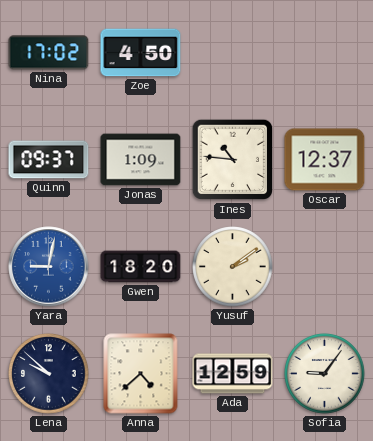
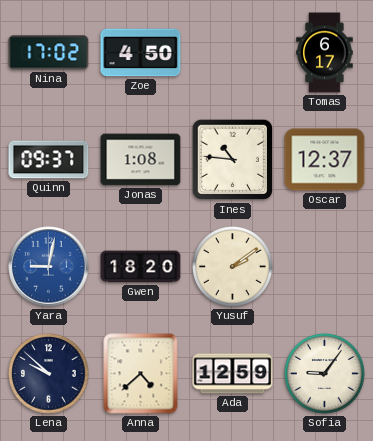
Tomas: none -> 6:17 (325, 53)
Jonas: 1:09 -> 1:08 (141, 160)
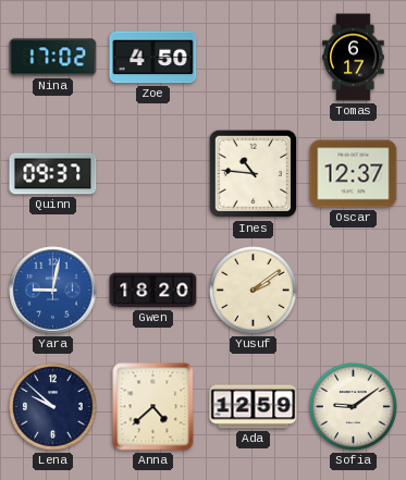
Jonas: 1:08 -> none (141, 160)
Sofia: 9:06 -> 9:09 (354, 407)
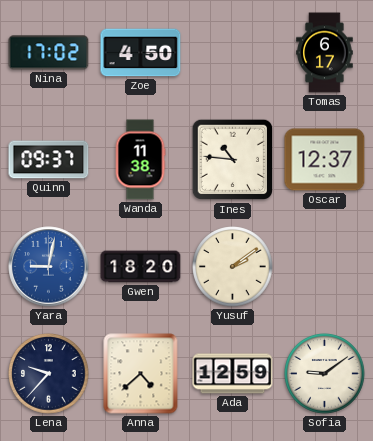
Wanda: none -> 11:38 (140, 160)
Lena: 9:52 -> 9:37 (49, 374)
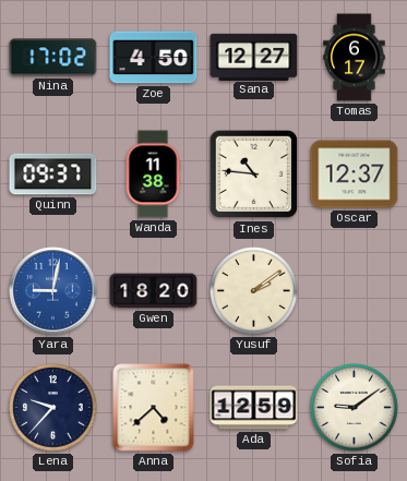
Sana: none -> 12:27 (254, 57)
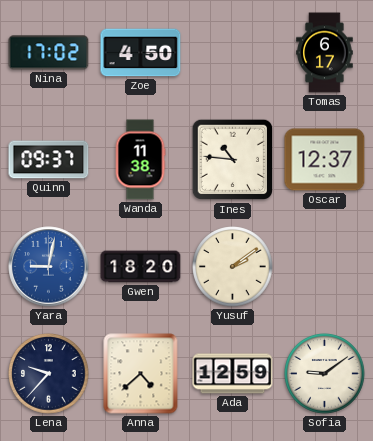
Sana: 12:27 -> none (254, 57)
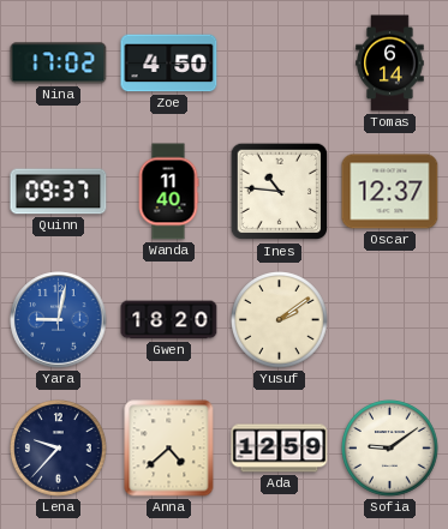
Tomas: 6:17 -> 6:14 (390, 64)
Wanda: 11:38 -> 11:40 (168, 192)
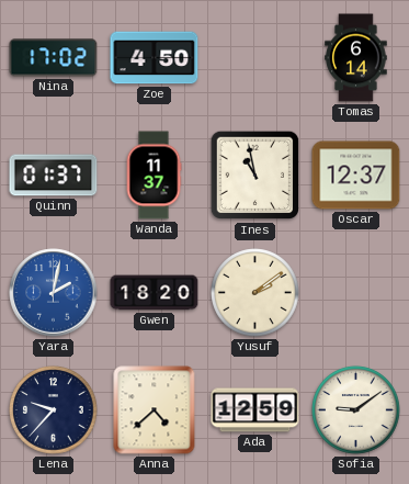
Quinn: 09:37 -> 01:37 (54, 176)
Wanda: 11:40 -> 11:37 (154, 176)
Ines: 10:46 -> 10:58 (255, 176)
Yara: 9:02 -> 2:02 (54, 293)
